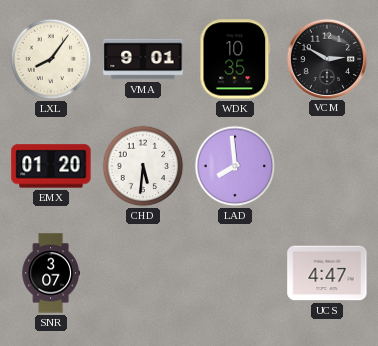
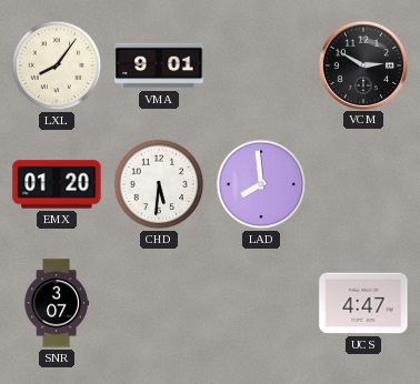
WDK: 10:35 -> none (235, 59)
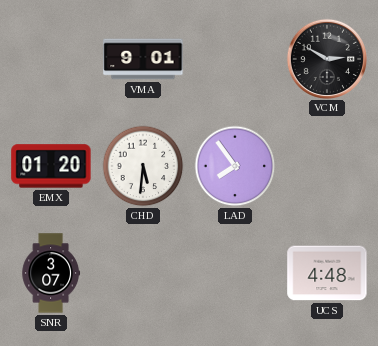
LXL: 8:06 -> none (57, 65)
LAD: 7:59 -> 7:54 (235, 166)
UCS: 4:47 -> 4:48 (327, 273)
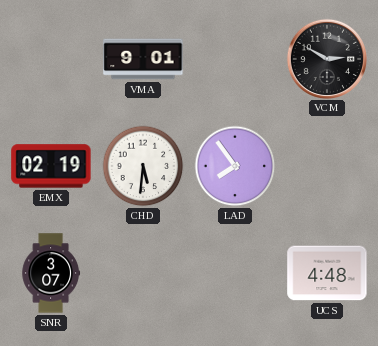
EMX: 01:20 -> 02:19 (51, 166)
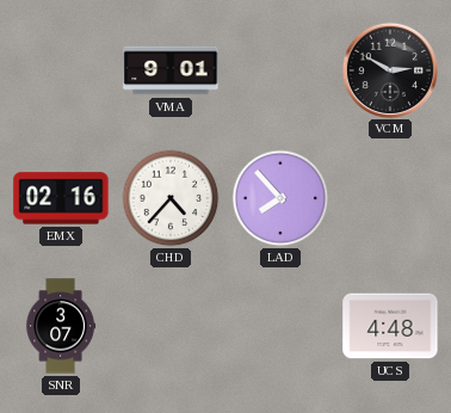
EMX: 02:19 -> 02:16 (61, 198)
CHD: 5:31 -> 4:37 (171, 198)
LAD: 7:54 -> 7:53 (280, 198)
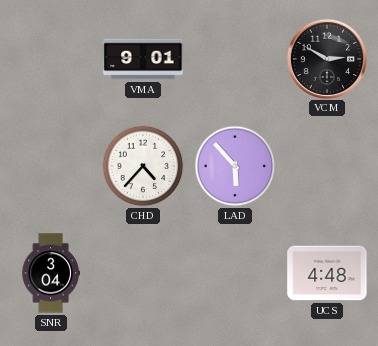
EMX: 02:16 -> none (61, 198)
LAD: 7:53 -> 5:53 (235, 166)
SNR: 3:07 -> 3:04 (51, 273)
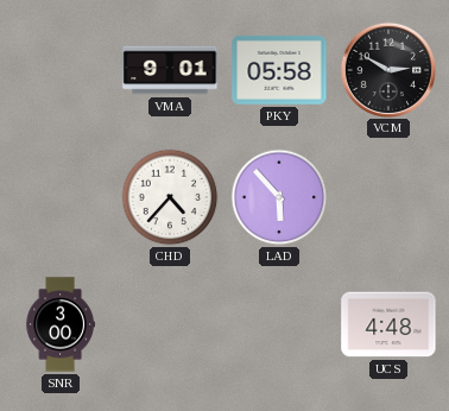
PKY: none -> 05:58 (279, 70)
SNR: 3:04 -> 3:00 (61, 324)
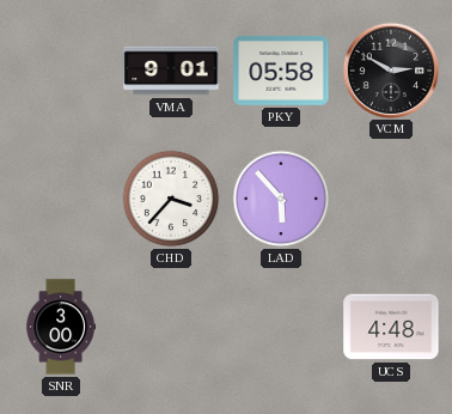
CHD: 4:37 -> 3:37 (171, 199)
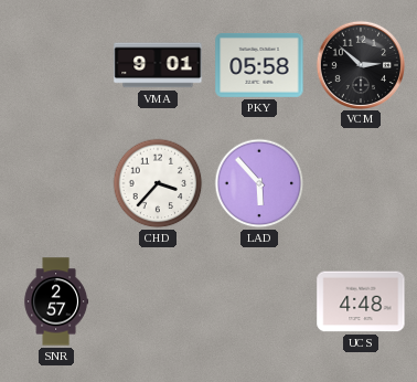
VCM: 2:50 -> 2:52 (360, 64)
SNR: 3:00 -> 2:57 (56, 301)
